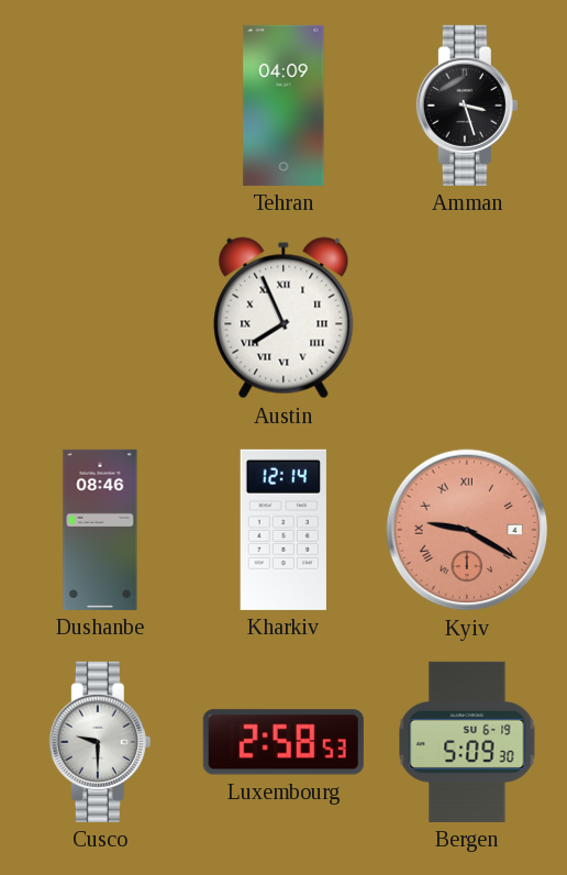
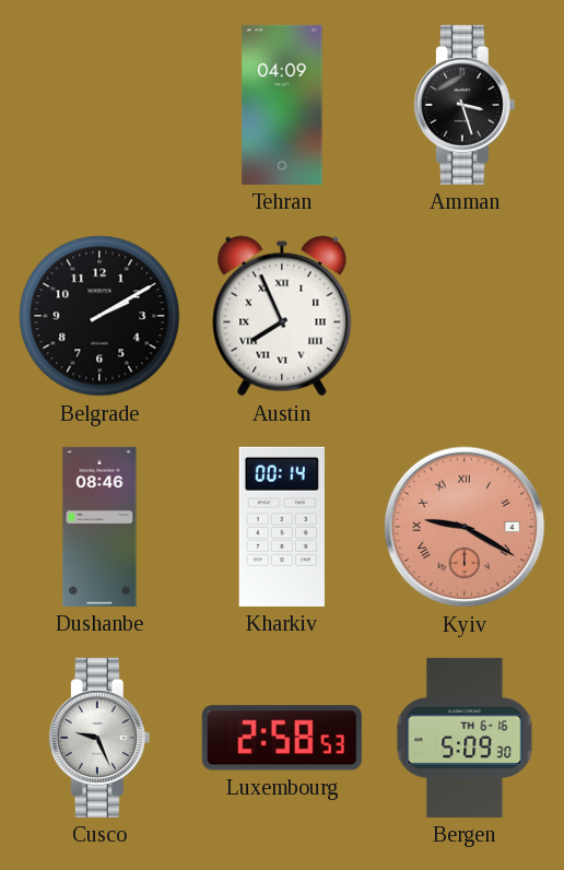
Belgrade: none -> 2:10 (99, 316)
Kharkiv: 12:14 -> 00:14 (282, 527)
Cusco: 9:30 -> 9:26 (99, 738)
Bergen date: SU 6-19 -> TH 6-16 (465, 738)
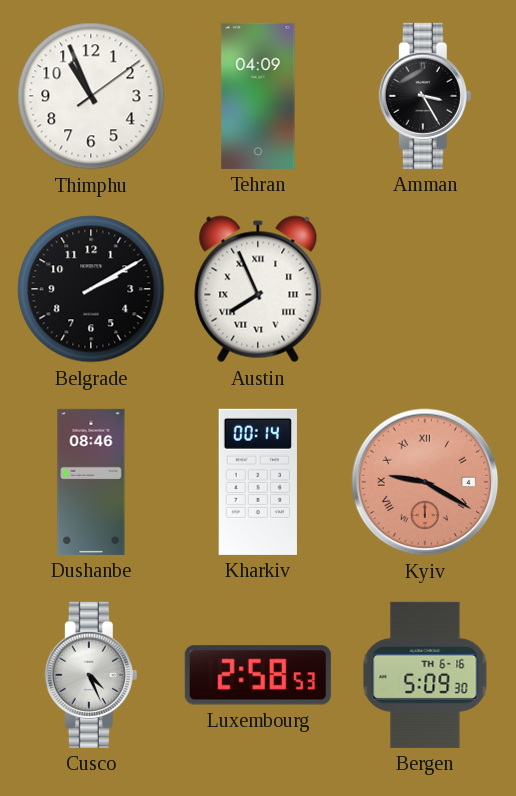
Thimphu: none -> 10:56 (91, 96)
Amman: 3:27 -> 3:25 (425, 96)
Cusco: 9:26 -> 4:26 (91, 675)
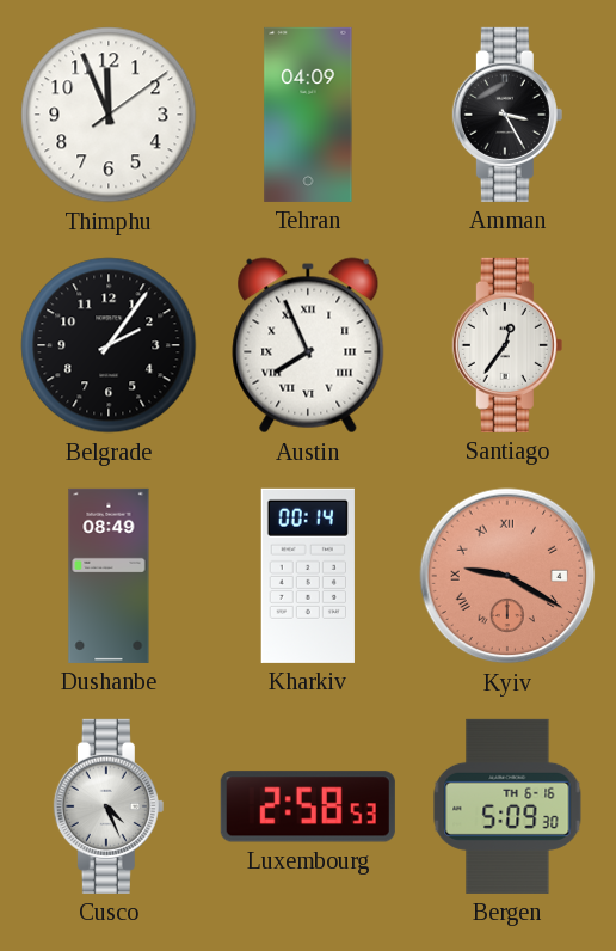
Thimphu: 10:56 -> 11:56 (109, 115)
Belgrade: 2:10 -> 2:06 (109, 345)
Santiago: none -> 12:36 (507, 345)
Dushanbe: 08:46 -> 08:49 (109, 576)
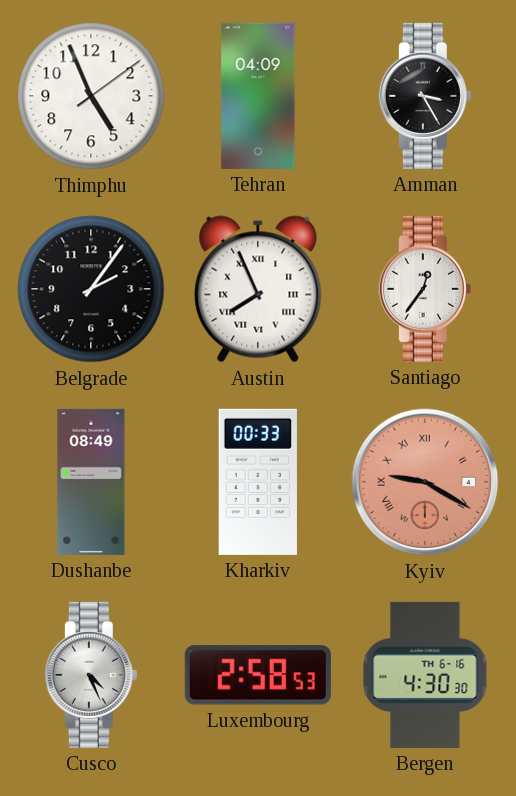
Thimphu: 11:56 -> 4:56 (91, 96)
Kharkiv: 00:14 -> 00:33 (258, 482)
Bergen: 5:09 -> 4:30 (425, 675)
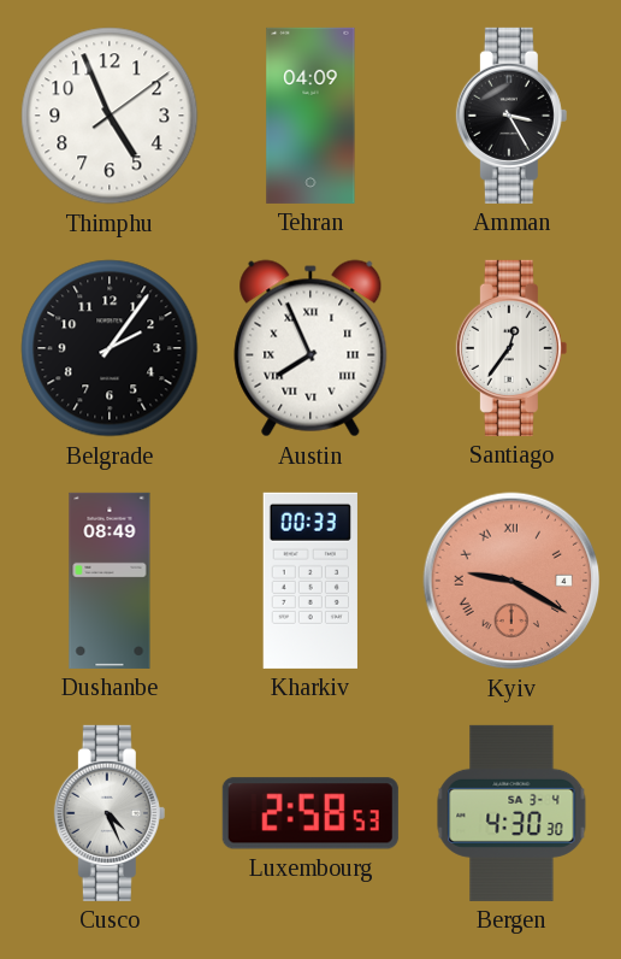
Bergen date: TH 6-16 -> SA 3-4 (511, 813)
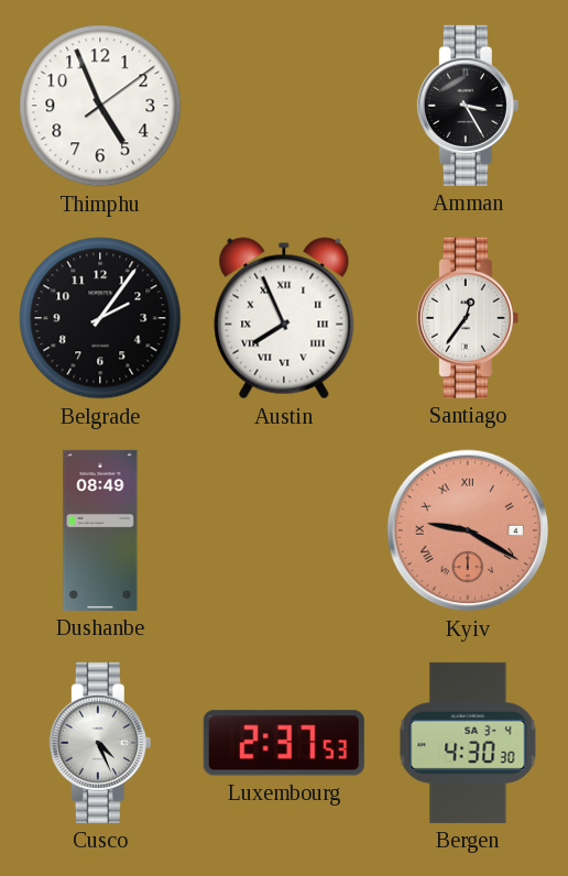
Tehran: 04:09 -> none (310, 116)
Kharkiv: 00:33 -> none (310, 581)
Luxembourg: 2:58 -> 2:37 (284, 743)
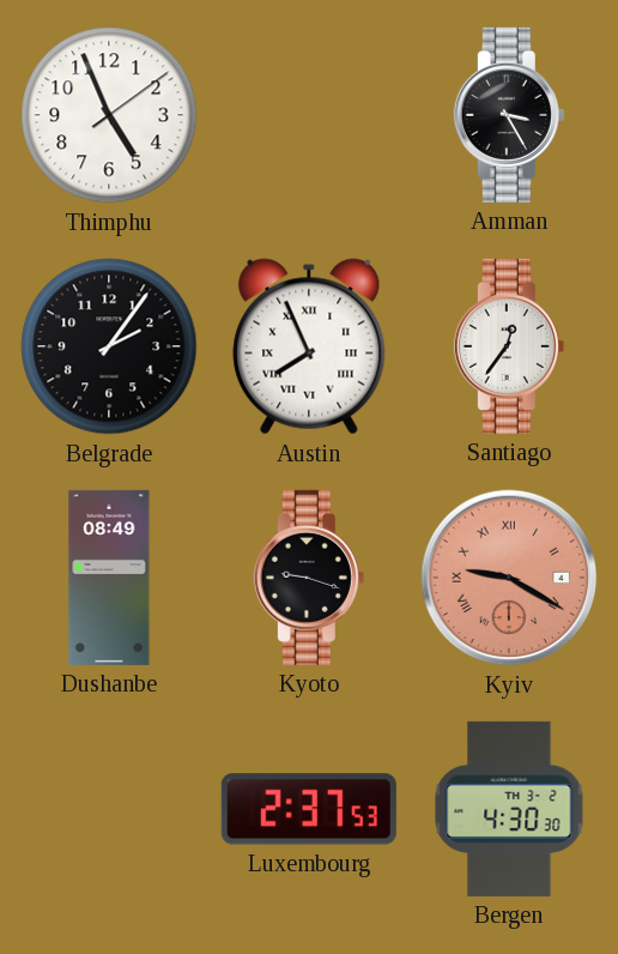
Kyoto: none -> 9:18 (309, 578)
Cusco: 4:26 -> none (100, 743)
Bergen date: SA 3-4 -> TH 3-2 (509, 809)
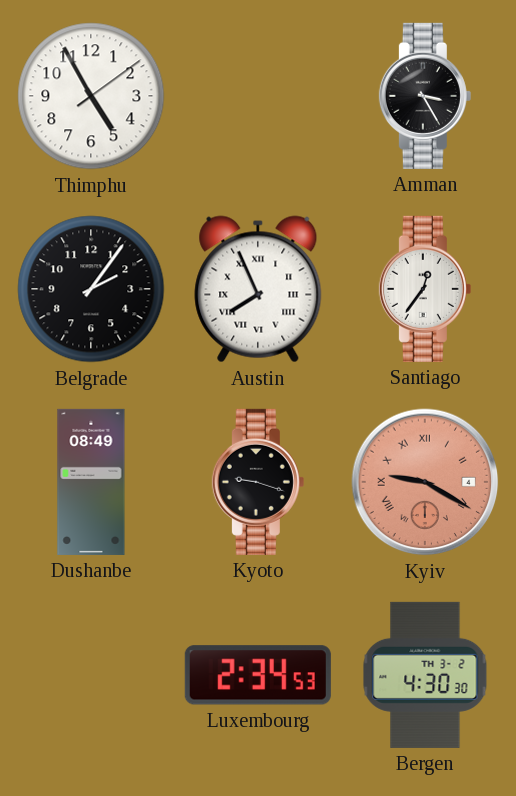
Thimphu: 4:56 -> 4:55 (91, 96)
Luxembourg: 2:37 -> 2:34 (258, 675)
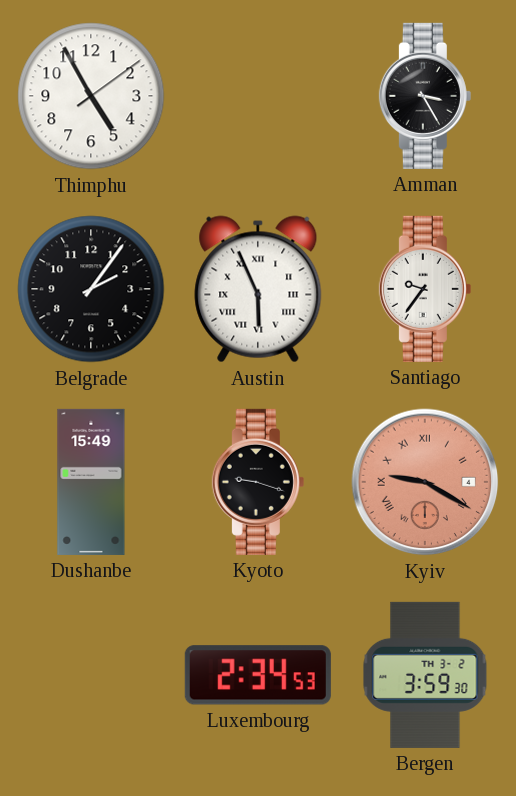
Austin: 7:56 -> 5:56 (258, 289)
Santiago: 12:36 -> 9:36 (425, 289)
Dushanbe: 08:49 -> 15:49 (91, 482)
Bergen: 4:30 -> 3:59 (425, 675)
